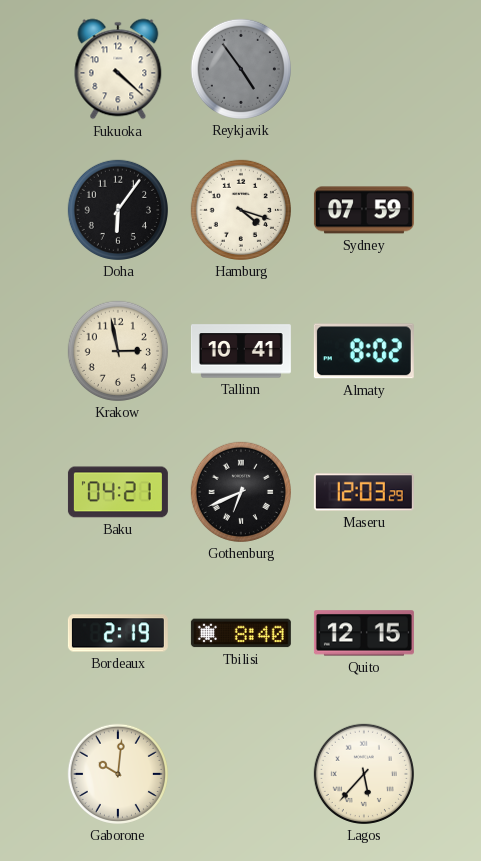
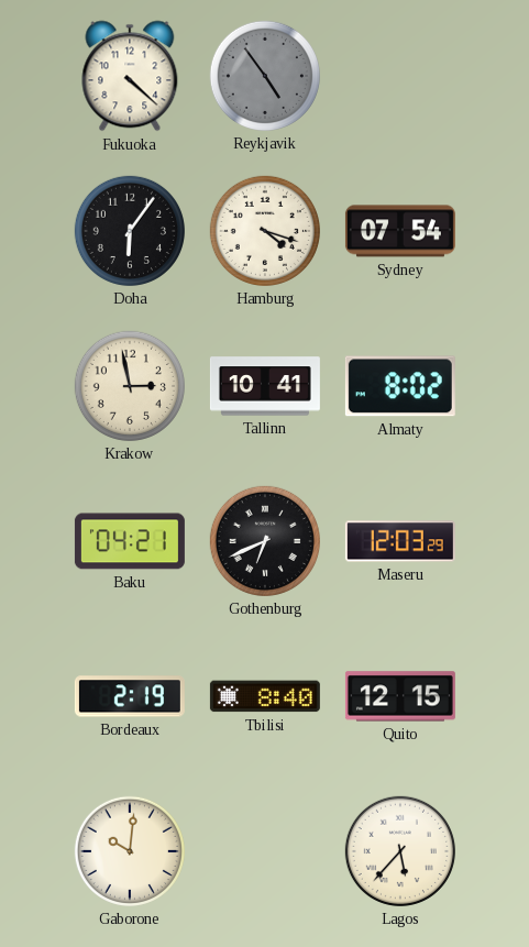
Sydney: 07:59 -> 07:54 (400, 231)
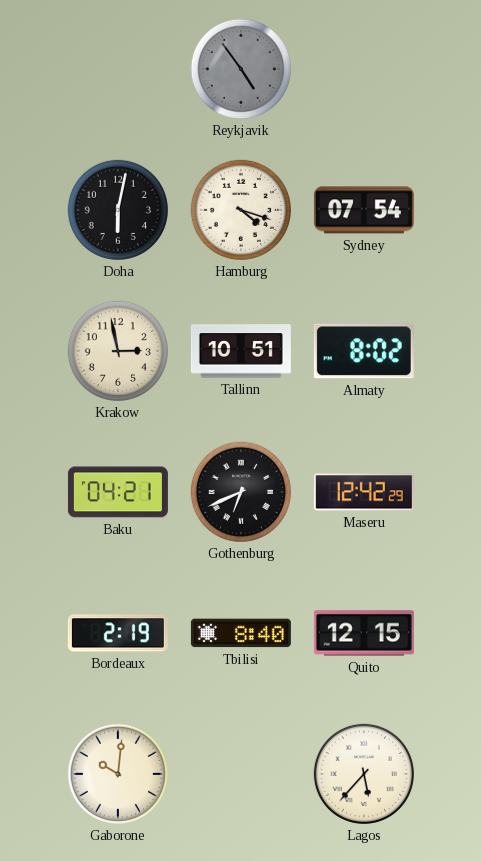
Fukuoka: 4:22 -> none (130, 76)
Doha: 6:06 -> 6:02 (118, 210)
Tallinn: 10:41 -> 10:51 (241, 351)
Maseru: 12:03 -> 12:42 (364, 492)
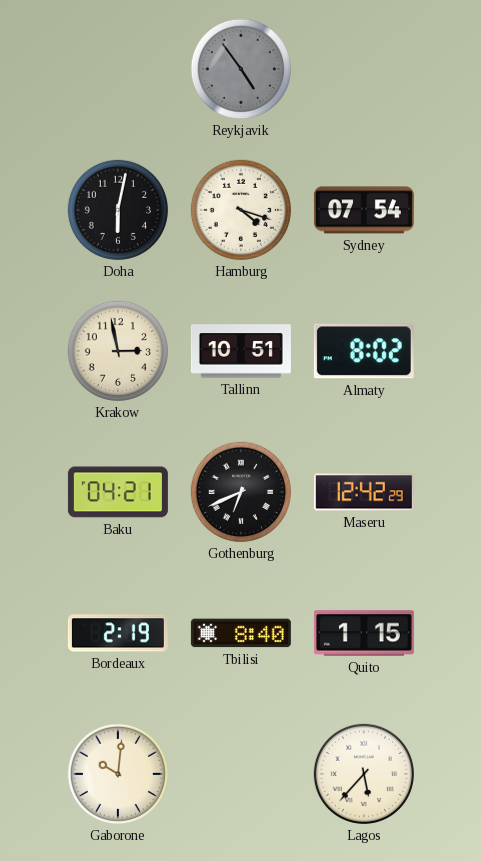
Quito: 12:15 -> 1:15 (364, 633)
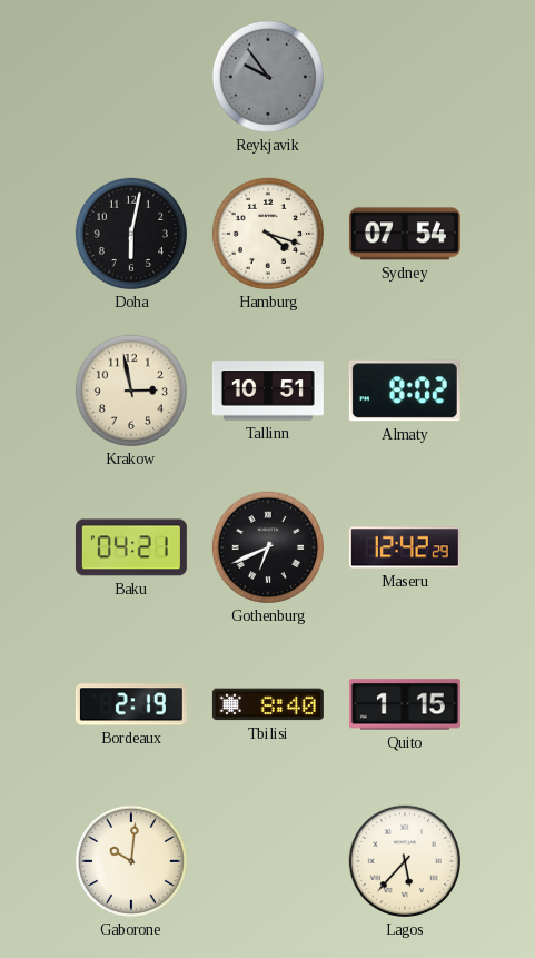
Reykjavik: 4:54 -> 9:54 (268, 77)
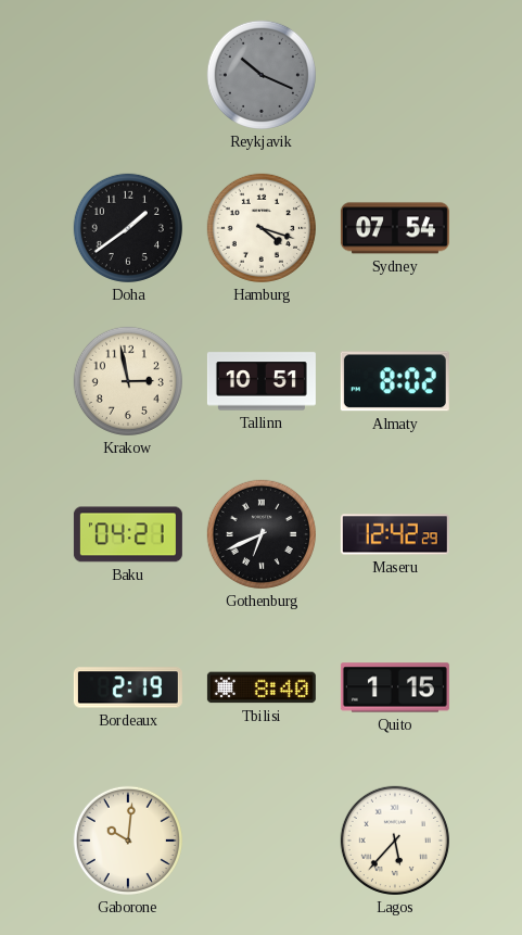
Reykjavik: 9:54 -> 10:19 (262, 75)
Doha: 6:02 -> 1:39 (128, 228)
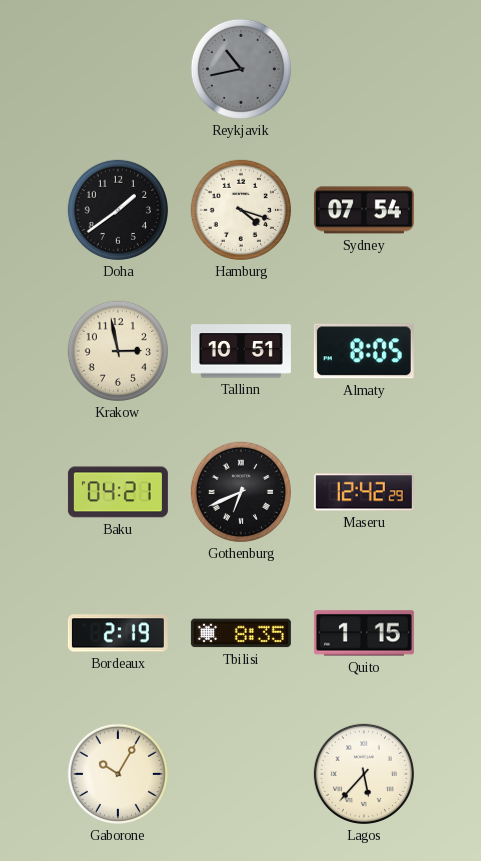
Reykjavik: 10:19 -> 10:43 (241, 69)
Almaty: 8:02 -> 8:05 (364, 351)
Tbilisi: 8:40 -> 8:35 (241, 633)
Gaborone: 10:01 -> 10:05 (118, 774)
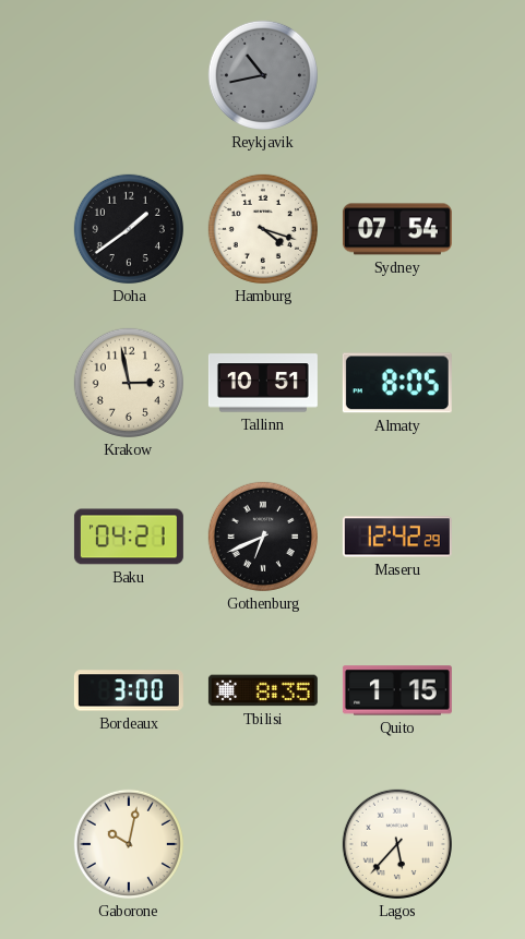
Bordeaux: 2:19 -> 3:00 (129, 690)
Gaborone: 10:05 -> 10:02 (129, 844)
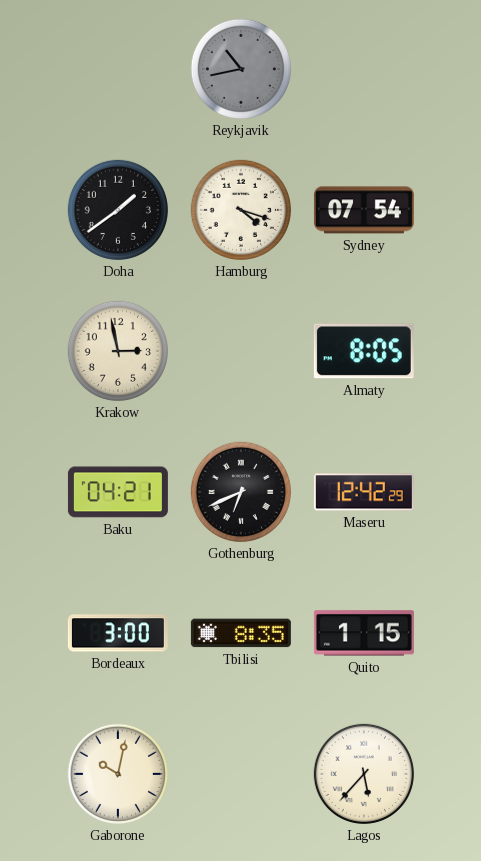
Tallinn: 10:51 -> none (263, 383)
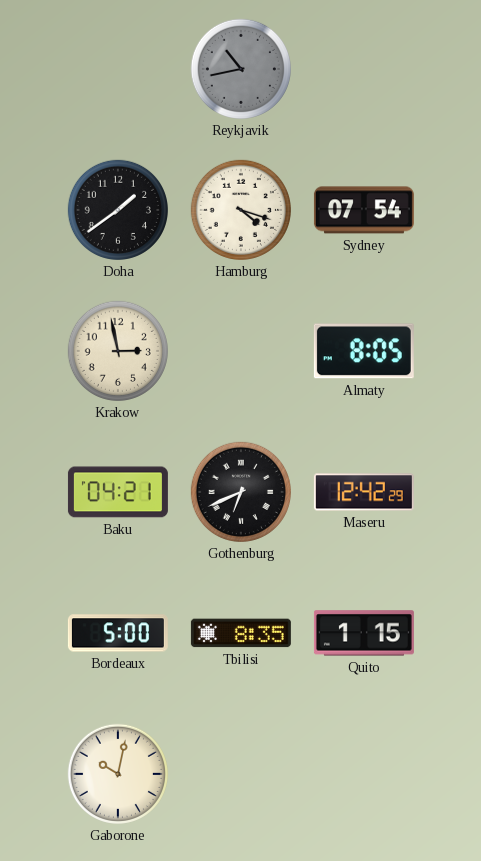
Bordeaux: 3:00 -> 5:00 (118, 633)
Lagos: 5:37 -> none (364, 774)
